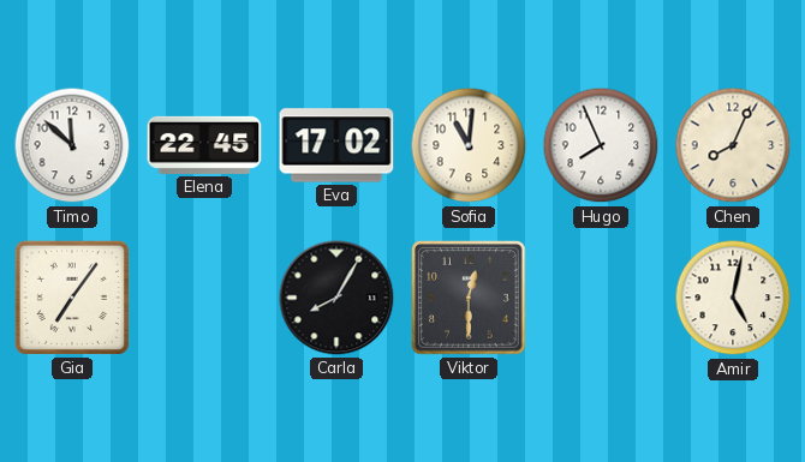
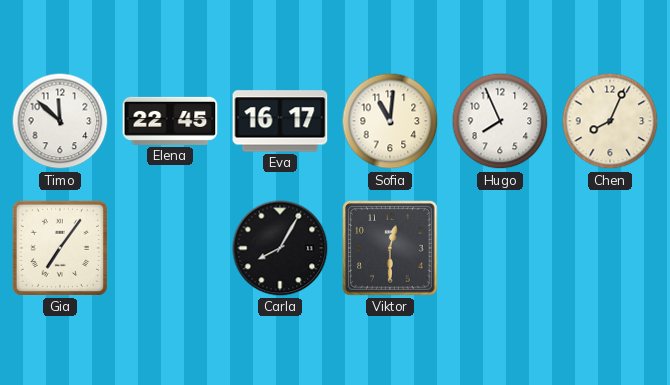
Eva: 17:02 -> 16:17 (280, 121)
Amir: 5:02 -> none (733, 298)
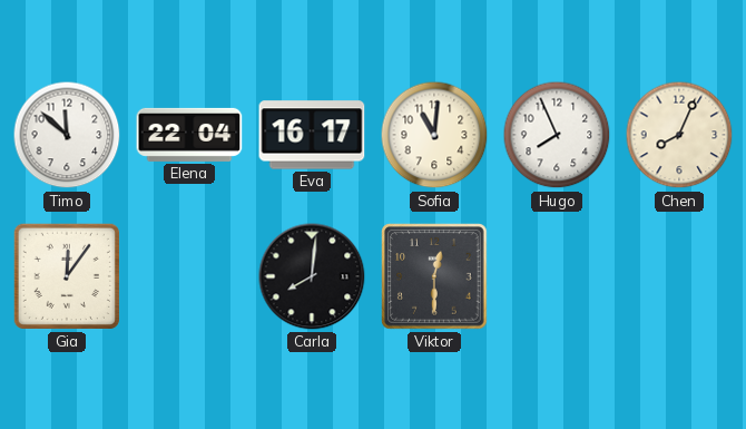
Elena: 22:45 -> 22:04 (189, 135)
Gia: 7:06 -> 12:06 (67, 276)
Carla: 8:05 -> 8:01 (312, 276)
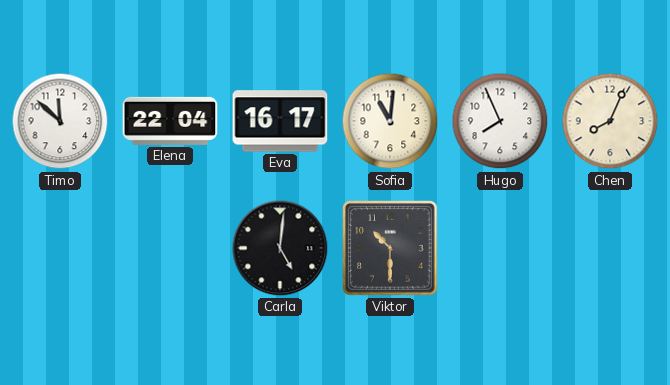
Gia: 12:06 -> none (67, 276)
Carla: 8:01 -> 5:01 (280, 248)
Viktor: 12:30 -> 10:30 (390, 248)
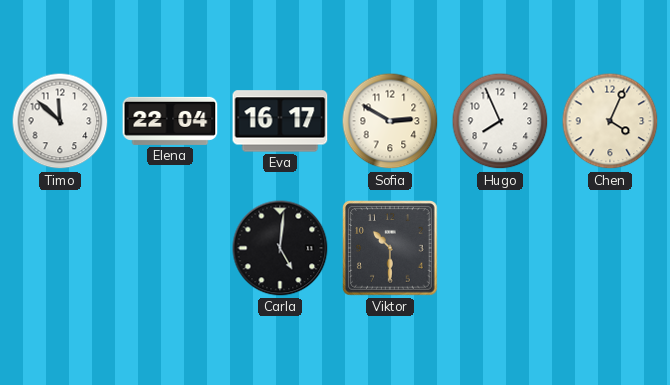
Sofia: 11:01 -> 2:50 (390, 121)
Chen: 8:04 -> 4:04 (610, 121)
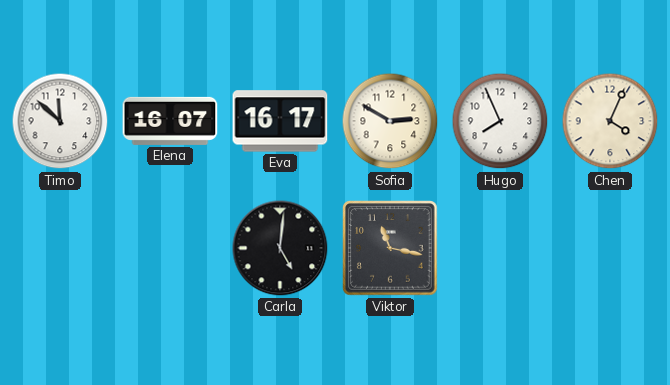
Elena: 22:04 -> 16:07 (170, 121)
Viktor: 10:30 -> 11:17 (390, 248)
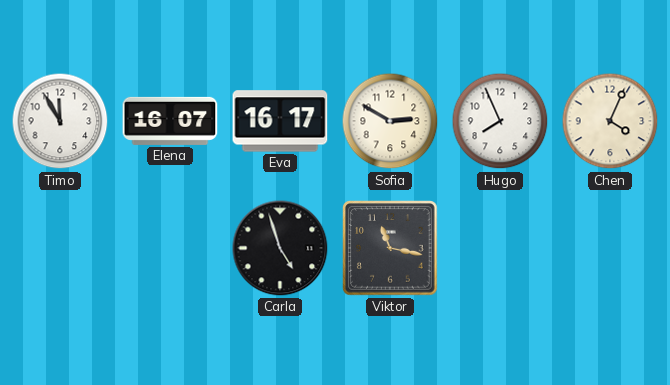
Timo: 11:52 -> 11:55 (60, 121)
Carla: 5:01 -> 4:57 (280, 248)
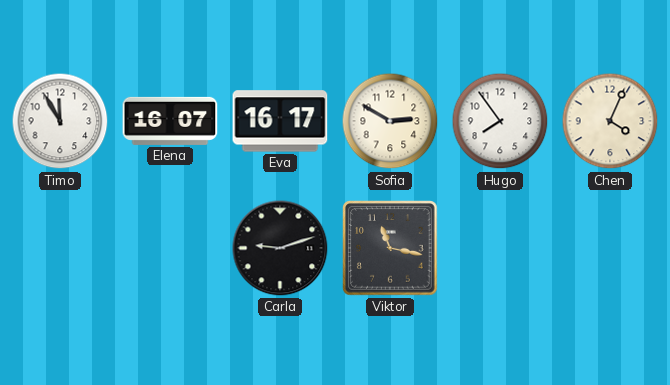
Hugo: 7:56 -> 7:54 (500, 121)
Carla: 4:57 -> 9:12 (280, 248)
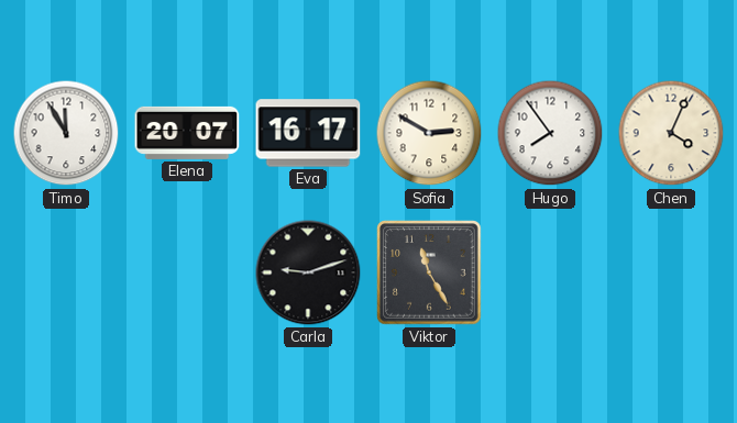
Elena: 16:07 -> 20:07 (187, 133)
Viktor: 11:17 -> 11:25 (429, 272)
